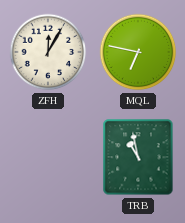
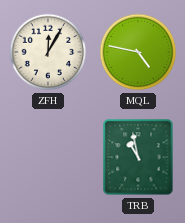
MQL: 6:47 -> 4:47 (138, 52)
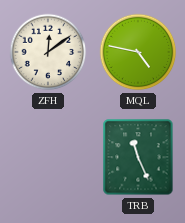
ZFH: 12:05 -> 12:09 (48, 52)
TRB: 10:58 -> 11:26 (138, 157)
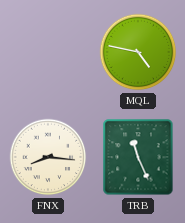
ZFH: 12:09 -> none (48, 52)
FNX: none -> 8:16 (48, 157)
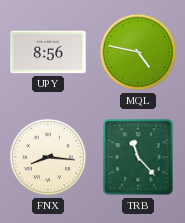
UPY: none -> 8:56 (48, 52)
TRB: 11:26 -> 11:23 (138, 157)
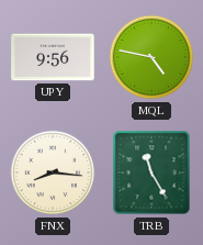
UPY: 8:56 -> 9:56 (53, 57)
TRB: 11:23 -> 11:25 (151, 172)
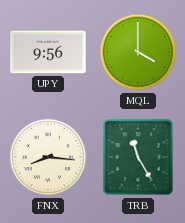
MQL: 4:47 -> 4:00 (138, 52)
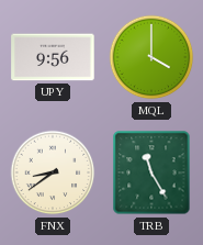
FNX: 8:16 -> 8:39 (53, 172)
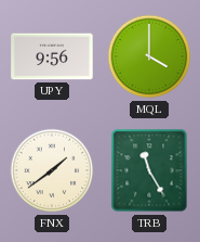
FNX: 8:39 -> 1:39 (52, 170)
